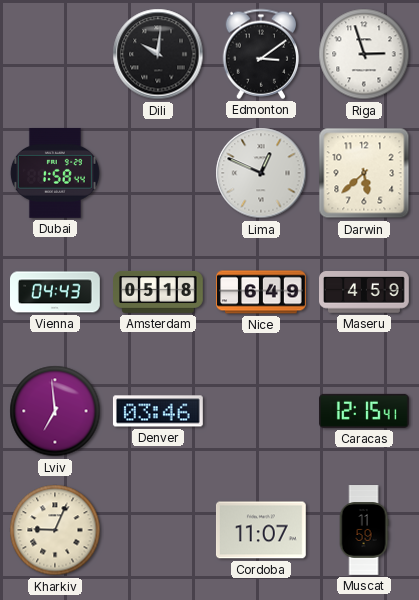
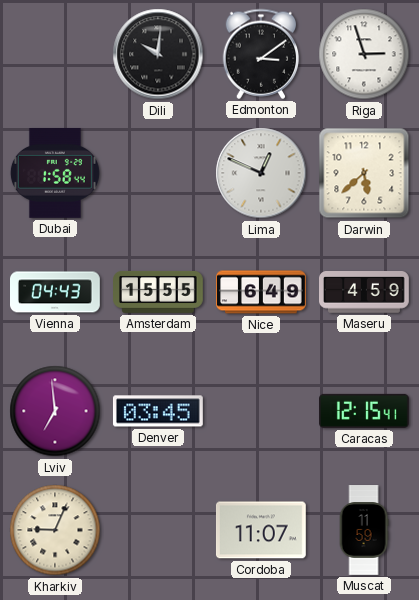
Amsterdam: 05:18 -> 15:55 (159, 292)
Denver: 03:46 -> 03:45 (158, 411)
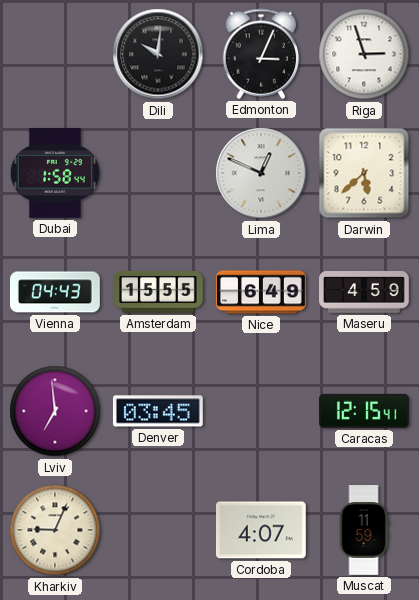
Edmonton: 3:09 -> 3:04 (261, 54)
Cordoba: 11:07 -> 4:07 (261, 530)
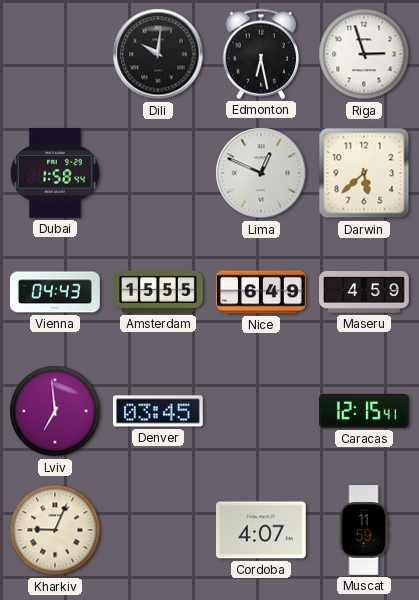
Edmonton: 3:04 -> 6:28 (261, 54)
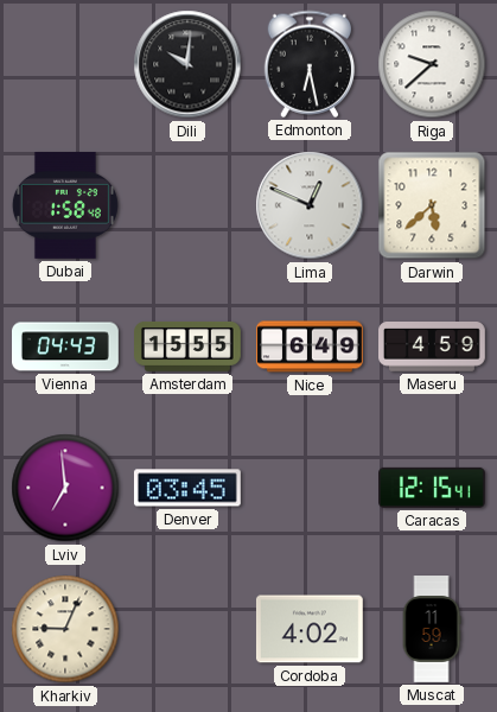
Riga: 2:57 -> 9:38 (432, 64)
Dubai: 1:58:44 -> 1:58:48 (65, 205)
Cordoba: 4:07 -> 4:02 (310, 629)
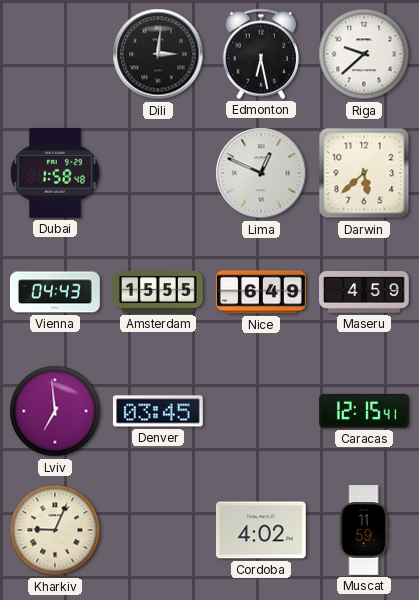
Dili: 10:01 -> 3:01 (158, 54)
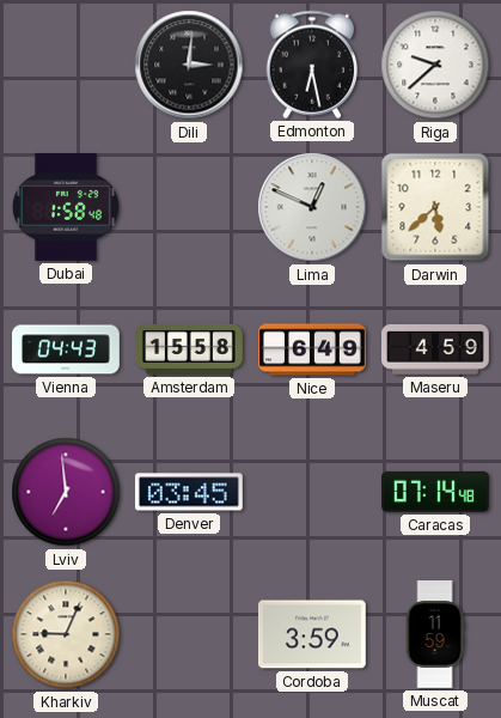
Amsterdam: 15:55 -> 15:58 (190, 349)
Caracas: 12:15 -> 07:14 (436, 492)
Cordoba: 4:02 -> 3:59 (312, 634)
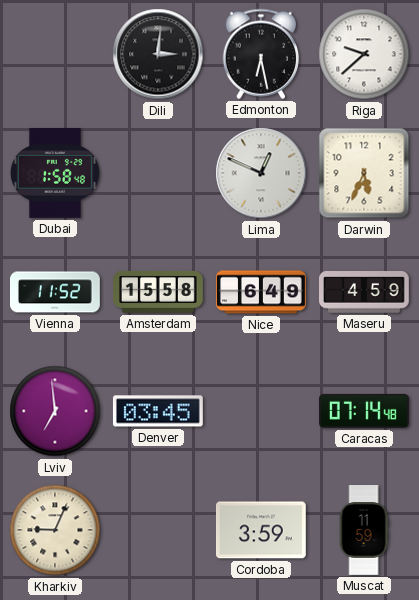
Darwin: 5:38 -> 5:34 (364, 173)
Vienna: 04:43 -> 11:52 (56, 292)
